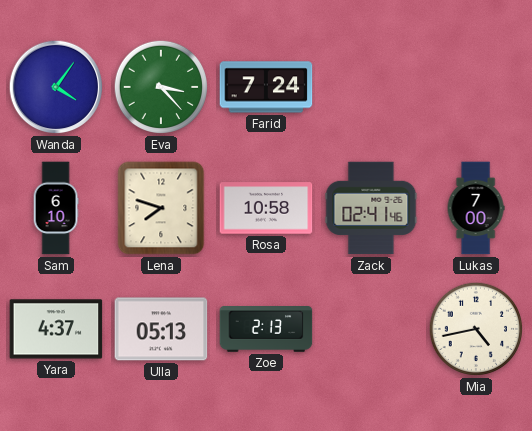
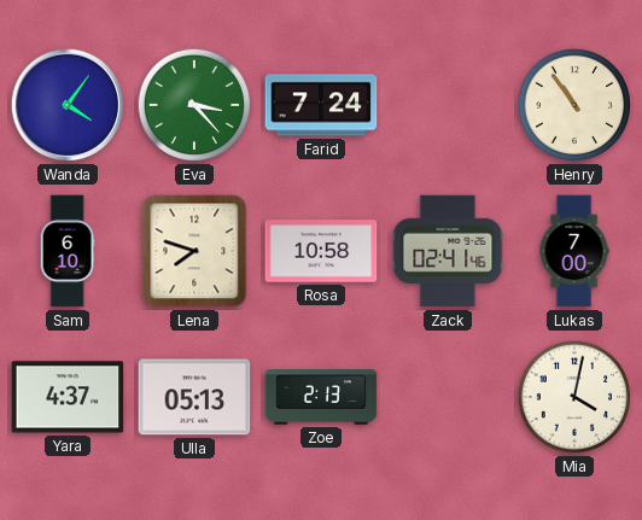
Henry: none -> 10:54 (574, 105)
Mia: 4:43 -> 4:02 (574, 397)
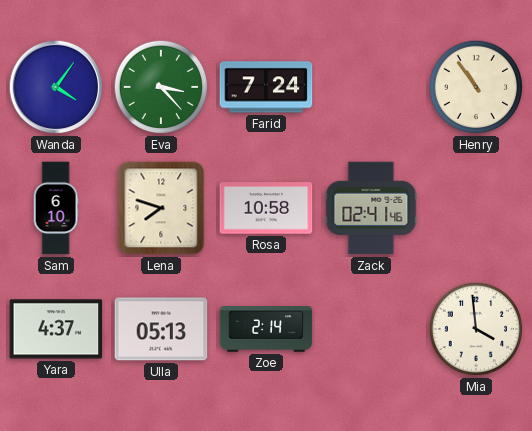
Lukas: 7:00 -> none (574, 251)
Zoe: 2:13 -> 2:14 (266, 329)
Mia: 4:02 -> 3:59 (476, 329)
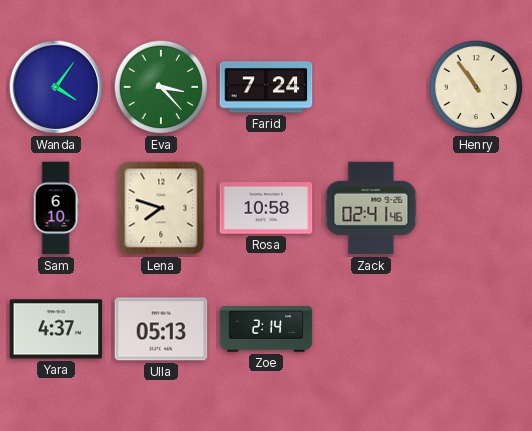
Mia: 3:59 -> none (476, 329)
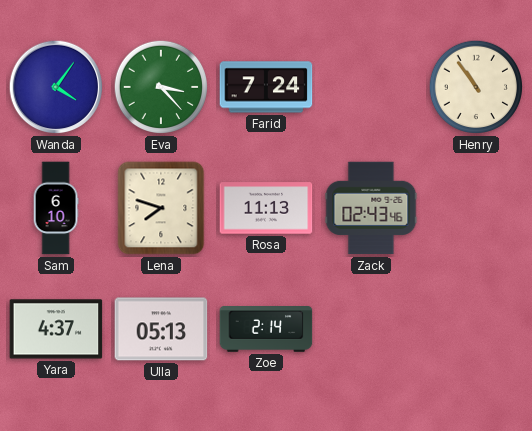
Rosa: 10:58 -> 11:13 (266, 208)
Zack: 02:41 -> 02:43 (371, 208)
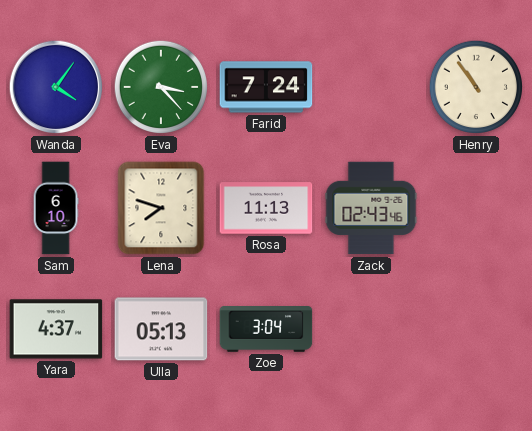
Zoe: 2:14 -> 3:04 (266, 329)
